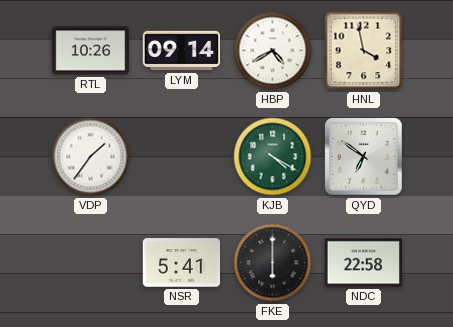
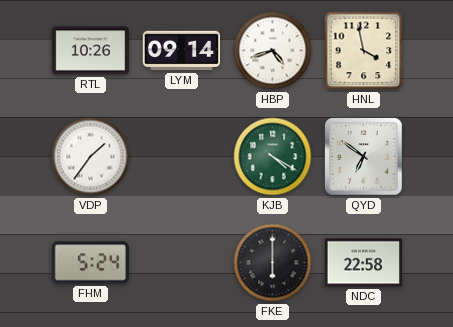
HBP: 4:40 -> 4:42 (273, 51)
FHM: none -> 5:24 (90, 263)
NSR: 5:41 -> none (182, 263)
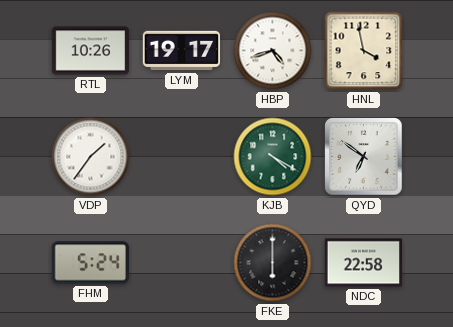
LYM: 09:14 -> 19:17 (182, 51)
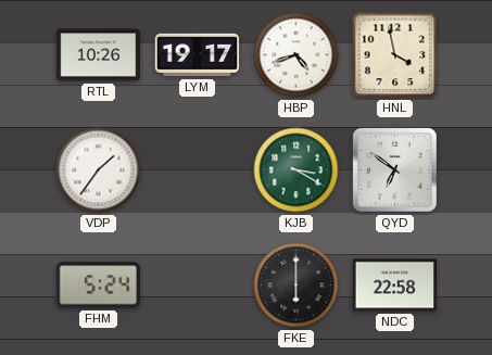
KJB: 4:20 -> 3:20 (297, 170)
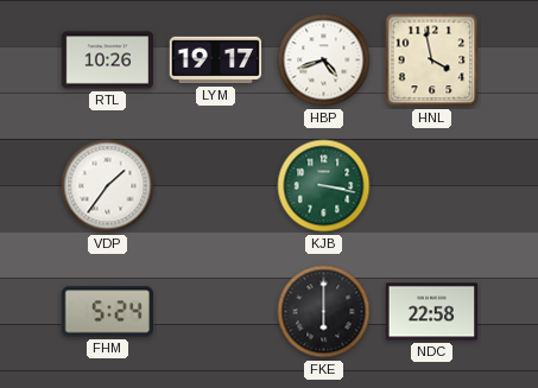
KJB: 3:20 -> 3:17 (324, 186)
QYD: 6:51 -> none (395, 170)
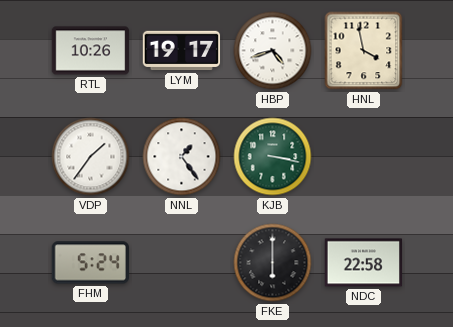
NNL: none -> 1:24 (182, 157)
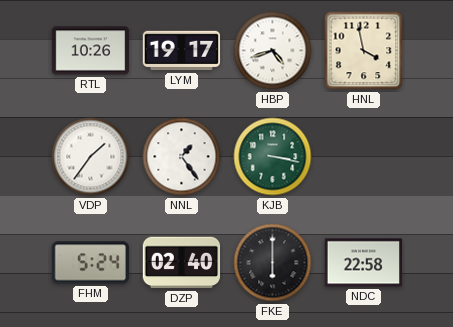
DZP: none -> 02:40 (182, 263)
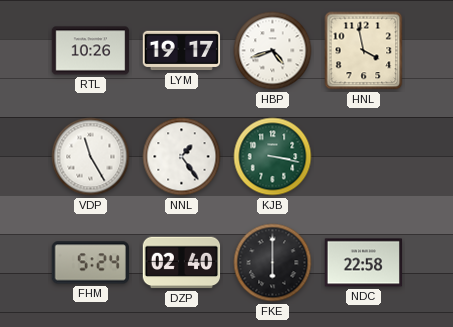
VDP: 1:36 -> 11:25 (91, 157)
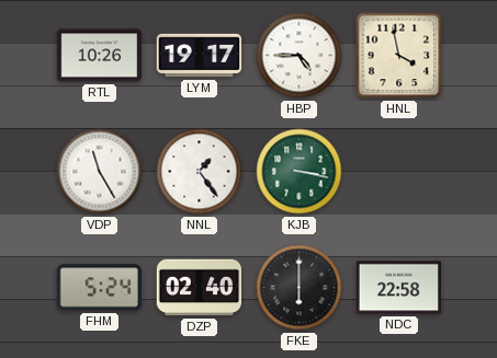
HBP: 4:42 -> 4:45 (300, 56)
